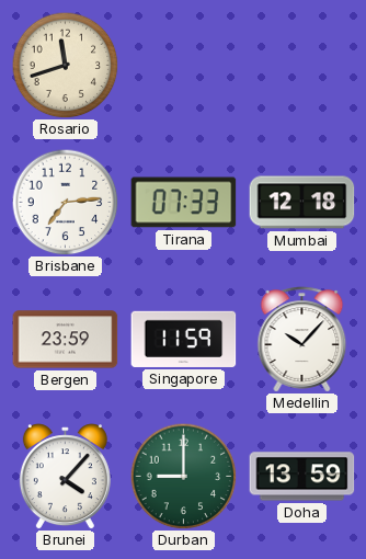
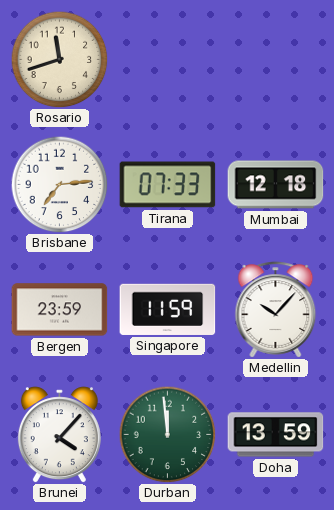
Durban: 9:00 -> 11:59 (167, 434)
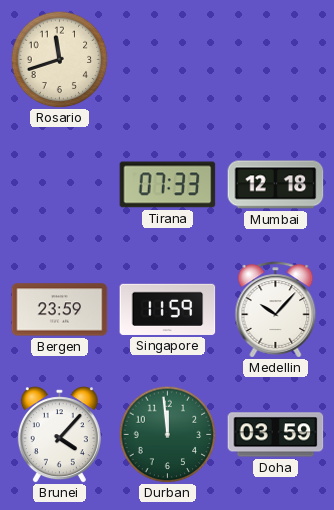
Brisbane: 7:14 -> none (59, 184)
Doha: 13:59 -> 03:59 (276, 435)
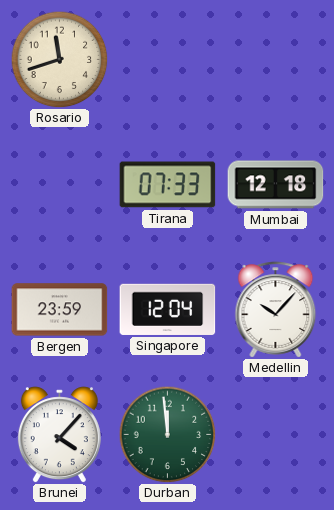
Singapore: 11:59 -> 12:04 (168, 309)
Doha: 03:59 -> none (276, 435)
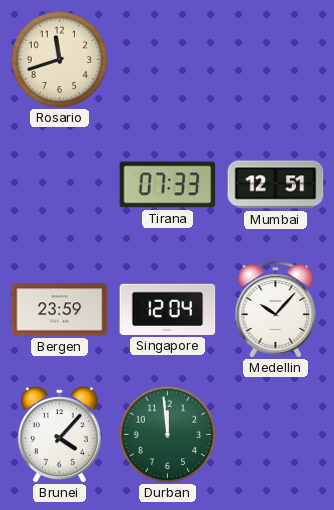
Mumbai: 12:18 -> 12:51 (276, 185)
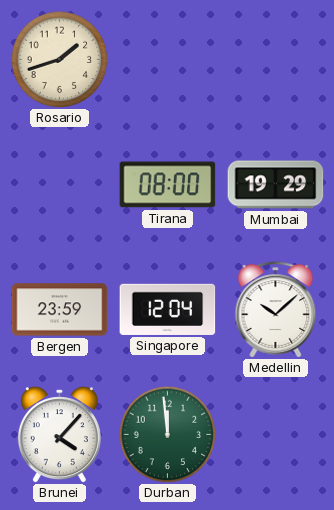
Rosario: 11:42 -> 1:42 (59, 59)
Tirana: 07:33 -> 08:00 (168, 185)
Mumbai: 12:51 -> 19:29 (276, 185)
Medellin: 10:07 -> 10:08 (276, 310)
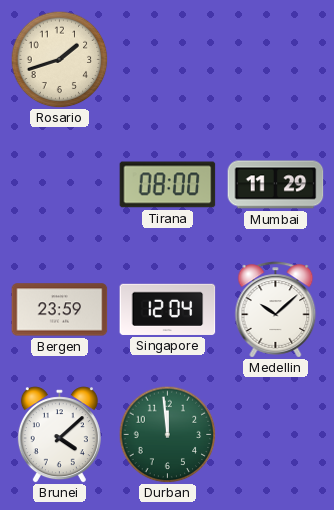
Mumbai: 19:29 -> 11:29 (276, 185)
Brunei: 4:07 -> 4:08 (59, 435)
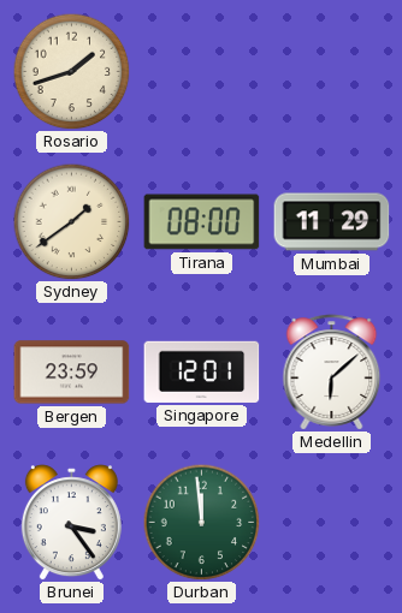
Sydney: none -> 1:39 (71, 221)
Singapore: 12:04 -> 12:01 (202, 371)
Medellin: 10:08 -> 6:08 (332, 373)
Brunei: 4:08 -> 3:24 (71, 523)
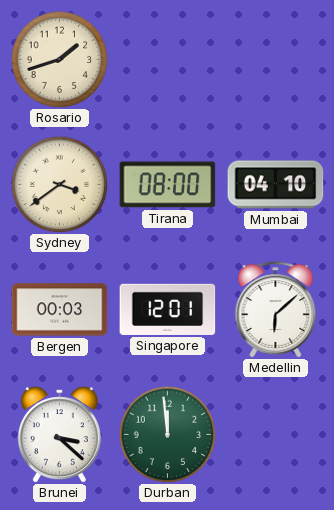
Sydney: 1:39 -> 3:39 (59, 184)
Mumbai: 11:29 -> 04:10 (276, 185)
Bergen: 23:59 -> 00:03 (60, 310)
Brunei: 3:24 -> 3:22 (59, 435)
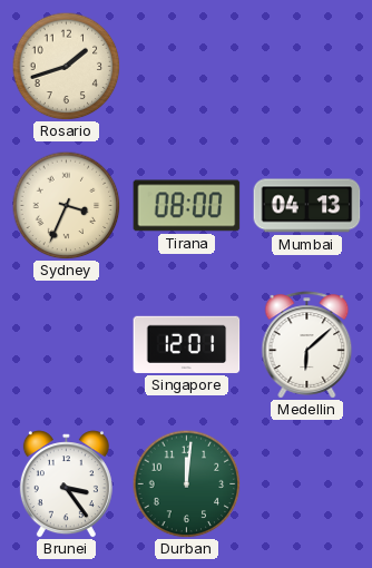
Sydney: 3:39 -> 3:34 (66, 205)
Mumbai: 04:10 -> 04:13 (307, 206)
Bergen: 00:03 -> none (60, 310)
Brunei: 3:22 -> 3:24 (66, 484)
Durban: 11:59 -> 12:01 (186, 483)
